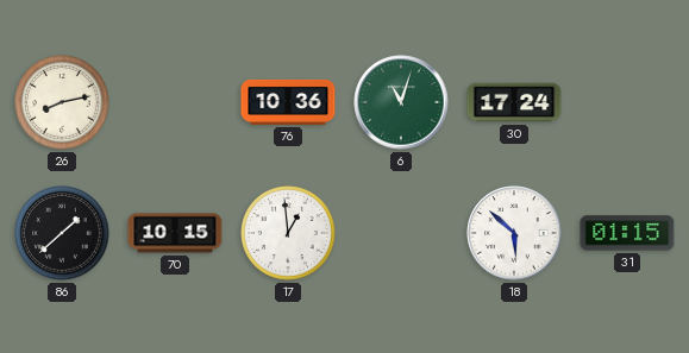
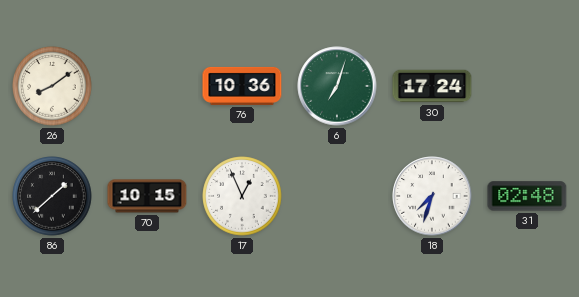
26: 8:13 -> 8:09 (52, 86)
6: 11:03 -> 7:03 (337, 86)
17: 12:59 -> 12:56 (242, 196)
18: 5:52 -> 7:33 (432, 196)
31: 01:15 -> 02:48 (527, 196)
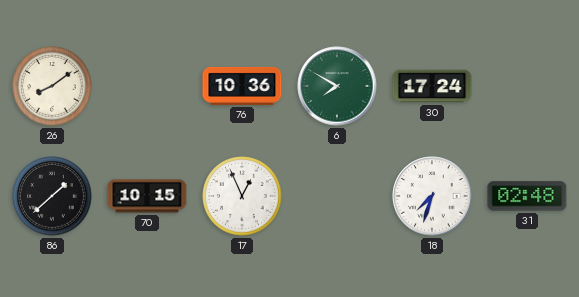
6: 7:03 -> 7:50 (337, 86)
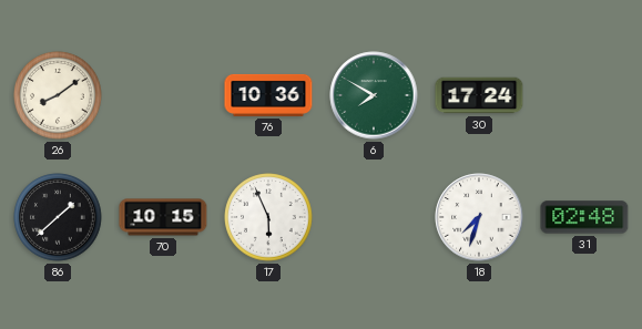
17: 12:56 -> 5:56 (268, 217)
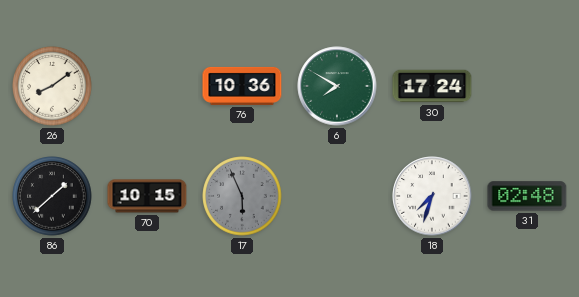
17 dial: white -> grey (242, 196)
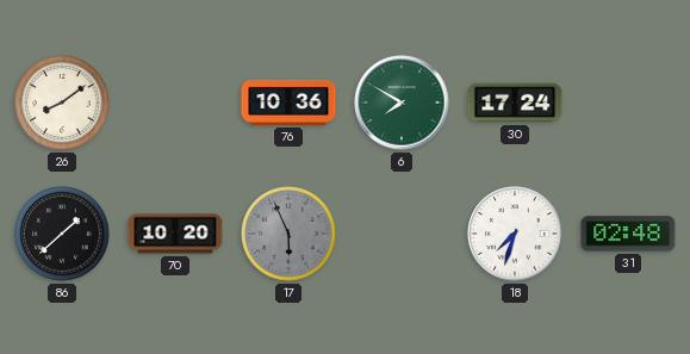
70: 10:15 -> 10:20 (175, 234)
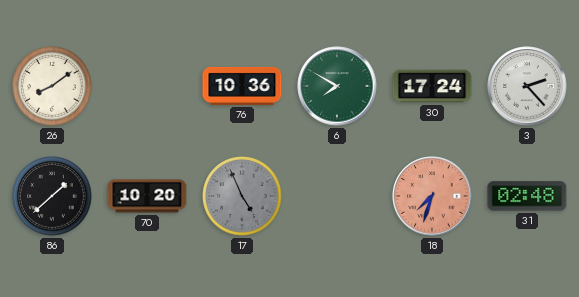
3: none -> 2:23 (527, 86)
17: 5:56 -> 4:56 (242, 196)
18 dial: white -> salmon (432, 196)
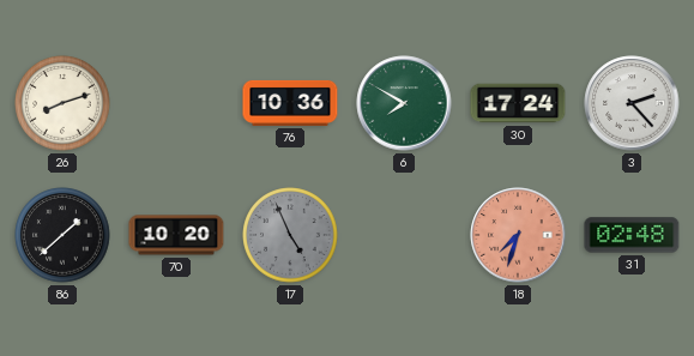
26: 8:09 -> 8:12 (62, 103)
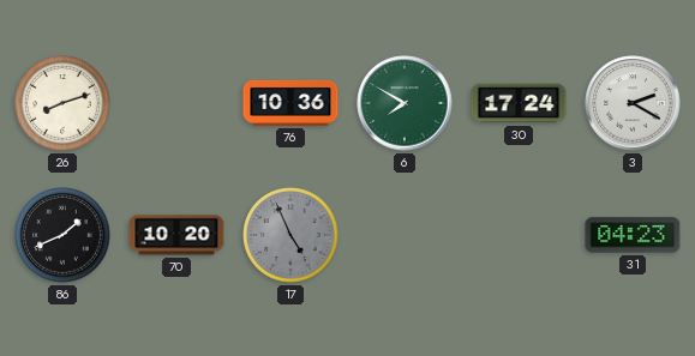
3: 2:23 -> 2:20 (633, 103)
86: 1:38 -> 1:41 (62, 235)
18: 7:33 -> none (518, 235)
31: 02:48 -> 04:23 (633, 235)
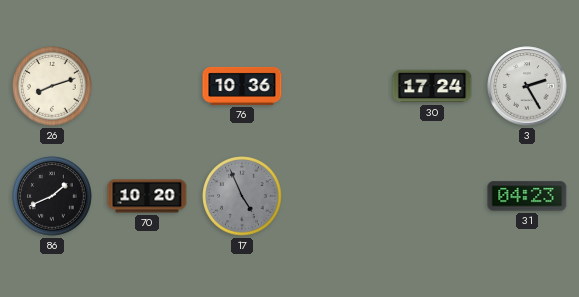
6: 7:50 -> none (405, 103)
3: 2:20 -> 2:25 (527, 86)
